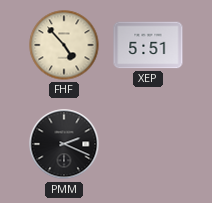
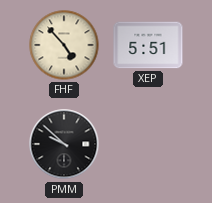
PMM: 2:19 -> 9:52 (64, 144)
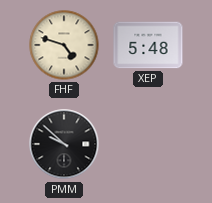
FHF: 4:53 -> 4:48 (64, 45)
XEP: 5:51 -> 5:48 (148, 45)
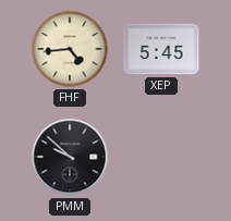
FHF: 4:48 -> 4:44 (70, 49)
XEP: 5:48 -> 5:45 (161, 49)
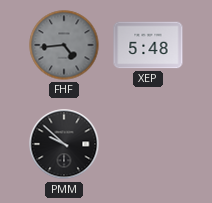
FHF dial: cream -> grey (64, 45)
XEP: 5:45 -> 5:48 (148, 45)
